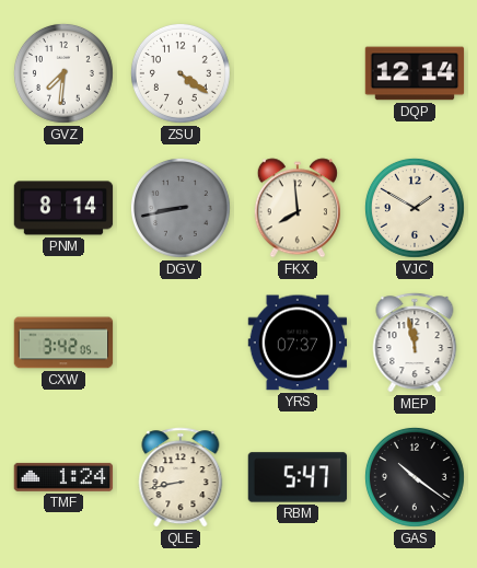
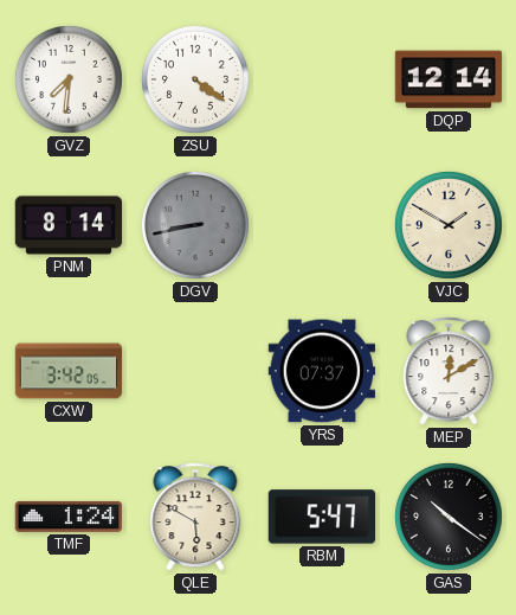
FKX: 7:59 -> none (298, 208)
MEP: 11:58 -> 12:10 (449, 371)
QLE: 8:43 -> 5:50 (195, 517)
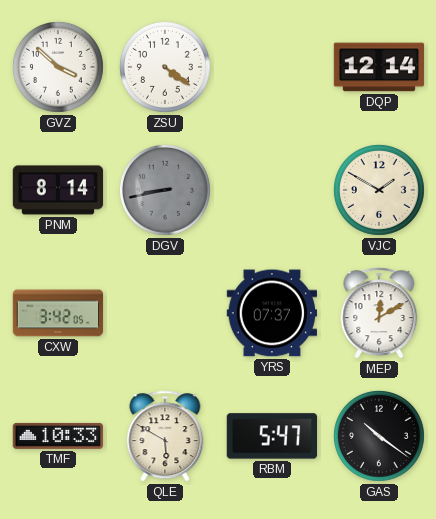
GVZ: 7:31 -> 3:52 (58, 67)
TMF: 1:24 -> 10:33 (58, 436)
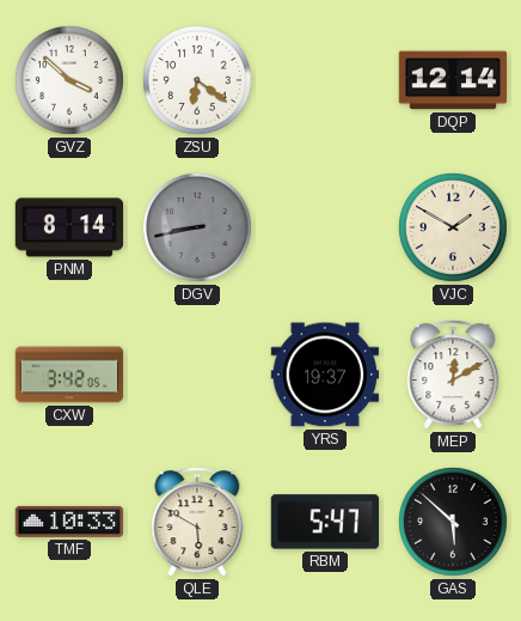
ZSU: 4:21 -> 6:21 (197, 80)
YRS: 07:37 -> 19:37 (325, 375)
GAS: 10:21 -> 5:52 (453, 522)
